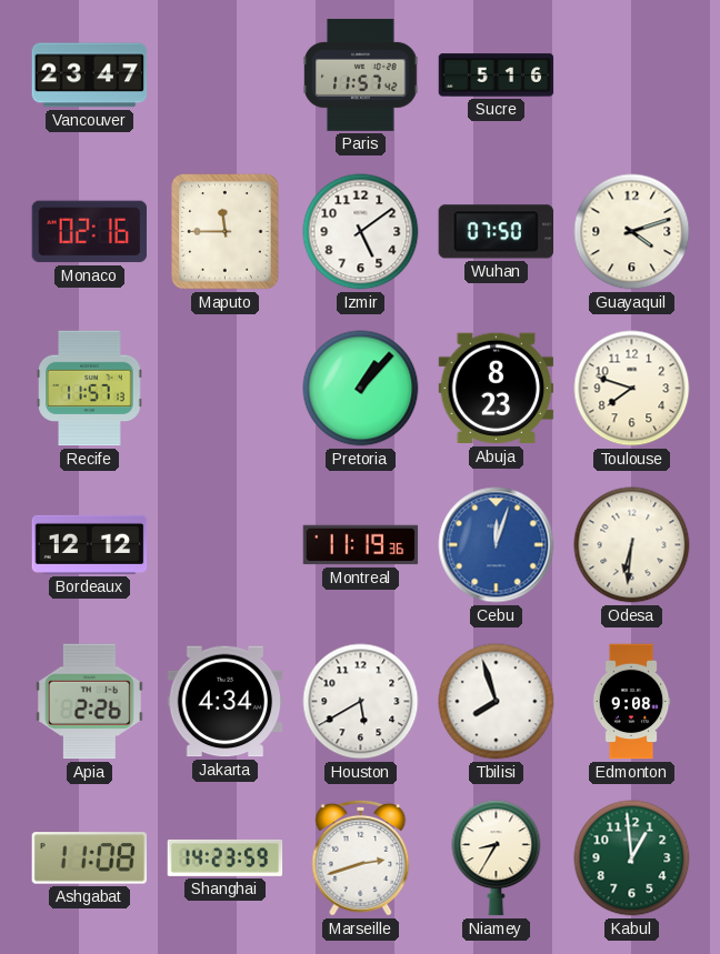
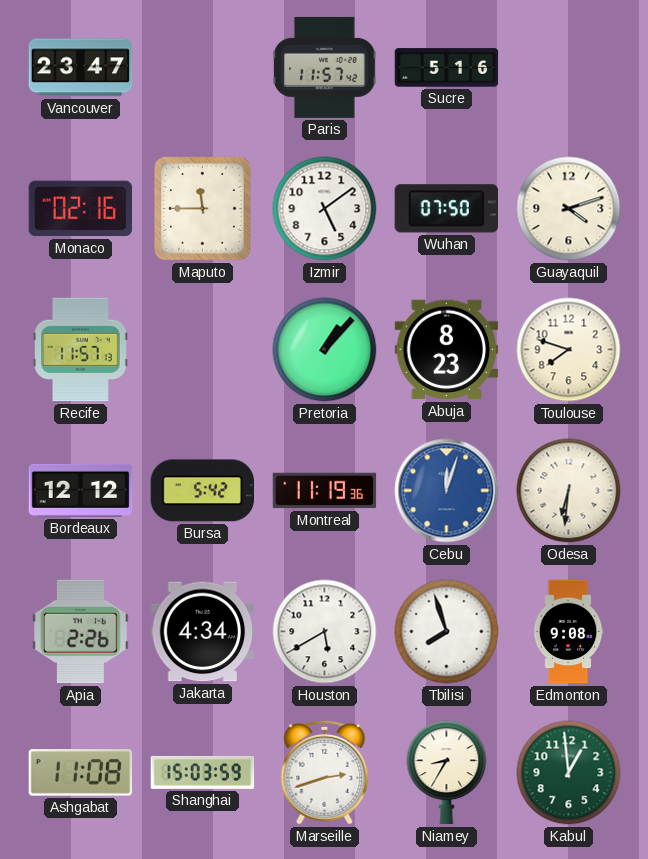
Bursa: none -> 5:42 (202, 491)
Shanghai: 14:23 -> 15:03 (203, 772)
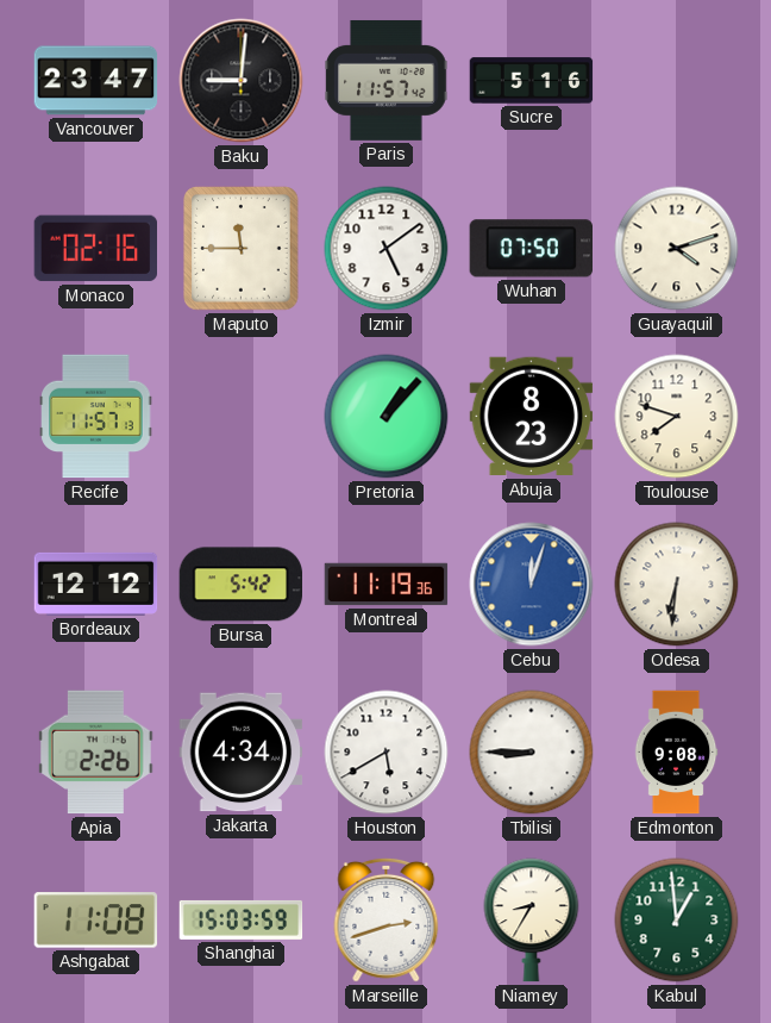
Baku: none -> 9:01 (242, 81)
Tbilisi: 7:57 -> 8:45 (532, 753)
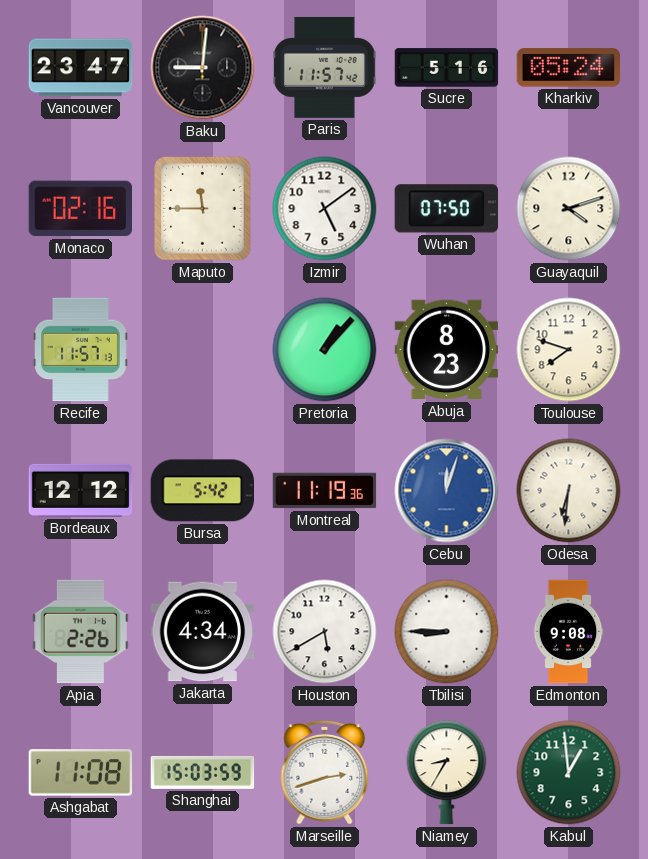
Kharkiv: none -> 05:24 (569, 68)
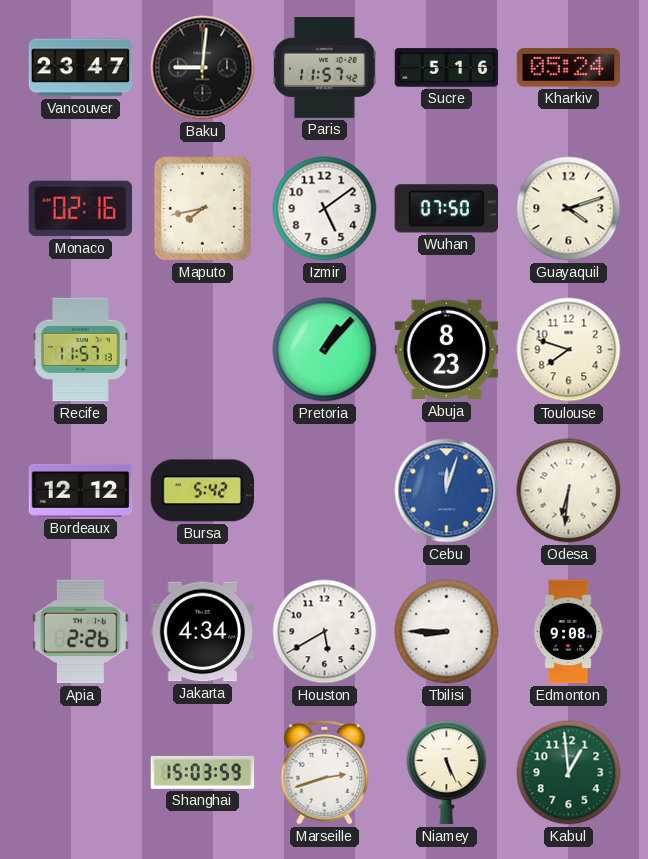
Maputo: 11:45 -> 7:43 (203, 209)
Montreal: 11:19 -> none (325, 491)
Ashgabat: 11:08 -> none (81, 773)
Niamey: 8:35 -> 5:26 (447, 773)
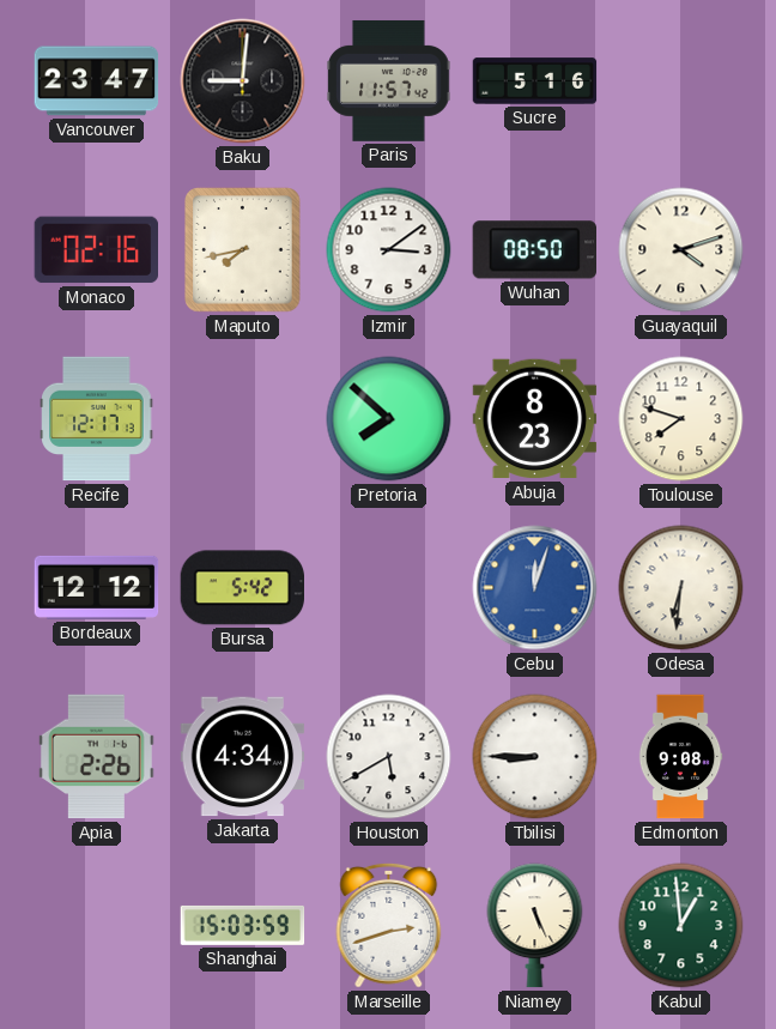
Kharkiv: 05:24 -> none (569, 68)
Izmir: 5:09 -> 3:09 (389, 250)
Wuhan: 07:50 -> 08:50 (534, 250)
Recife: 11:57 -> 12:17 (97, 419)
Pretoria: 1:07 -> 7:52 (389, 419)
